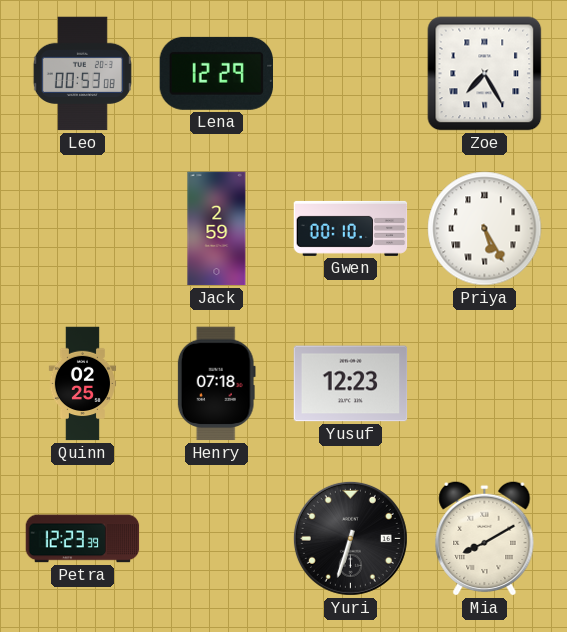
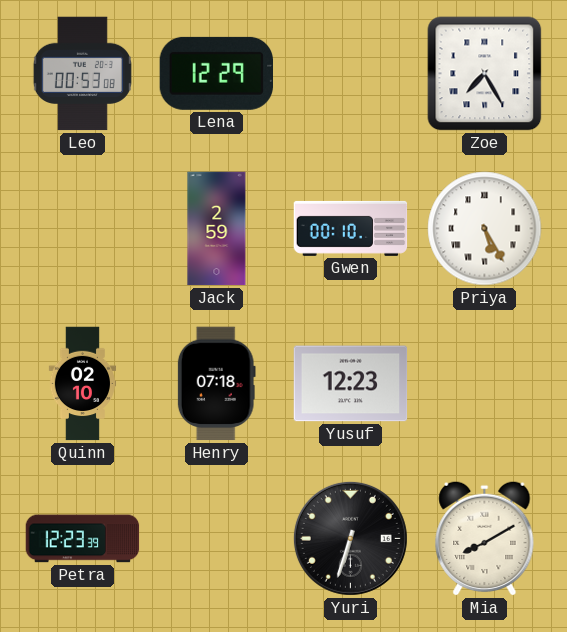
Quinn: 02:25 -> 02:10 (83, 384)
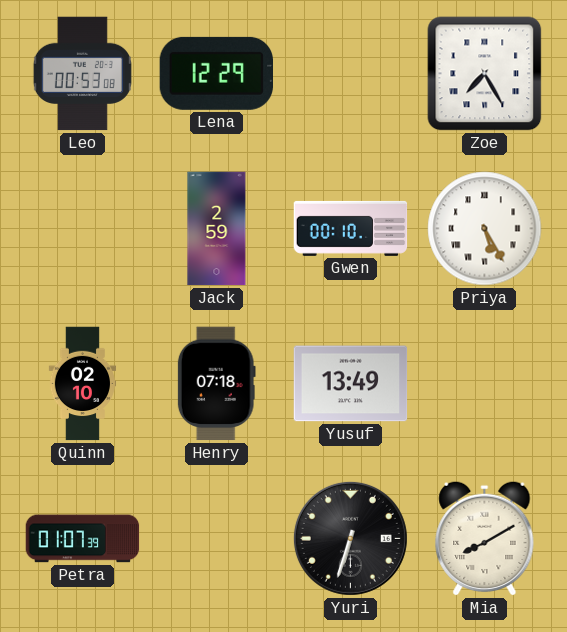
Yusuf: 12:23 -> 13:49 (351, 384)
Petra: 12:23 -> 01:07 (83, 539)
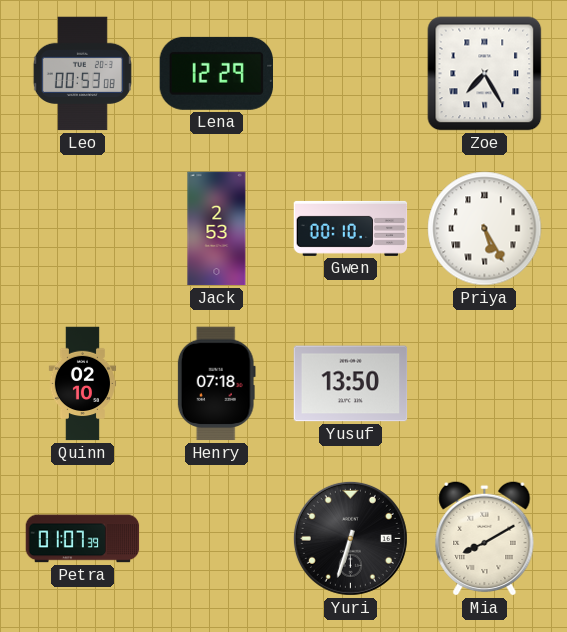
Jack: 2:59 -> 2:53 (217, 229)
Yusuf: 13:49 -> 13:50 (351, 384)
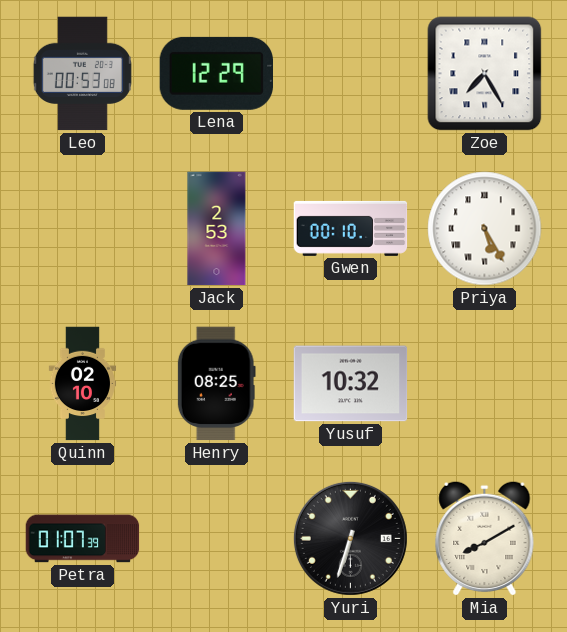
Henry: 07:18 -> 08:25 (216, 384)
Yusuf: 13:50 -> 10:32 (351, 384)
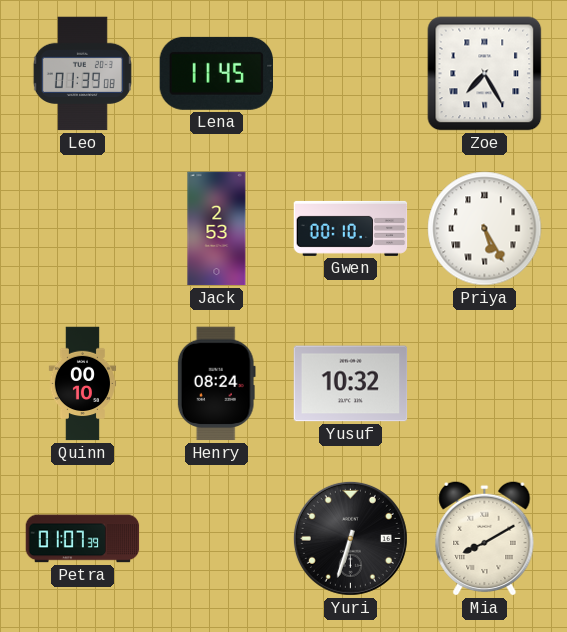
Leo: 00:53 -> 01:39 (82, 74)
Lena: 12:29 -> 11:45 (216, 73)
Quinn: 02:10 -> 00:10 (83, 384)
Henry: 08:25 -> 08:24 (216, 384)
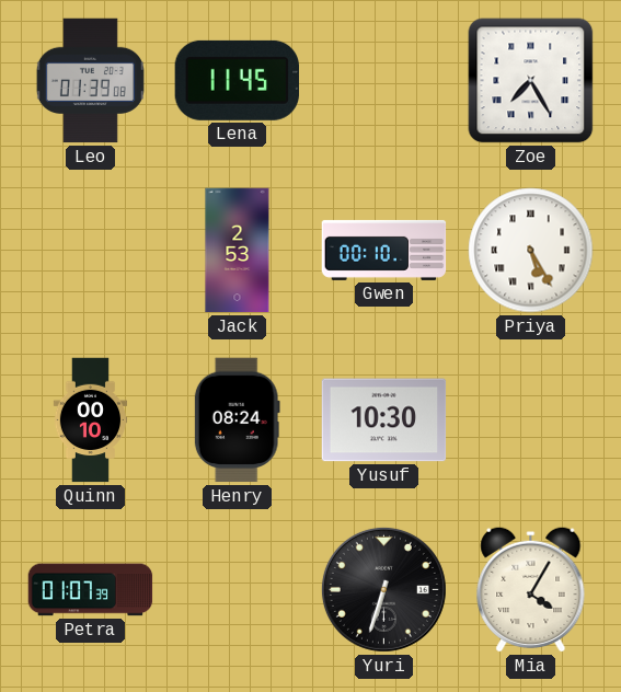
Yusuf: 10:32 -> 10:30 (384, 420)
Mia: 8:10 -> 4:05 (531, 589)
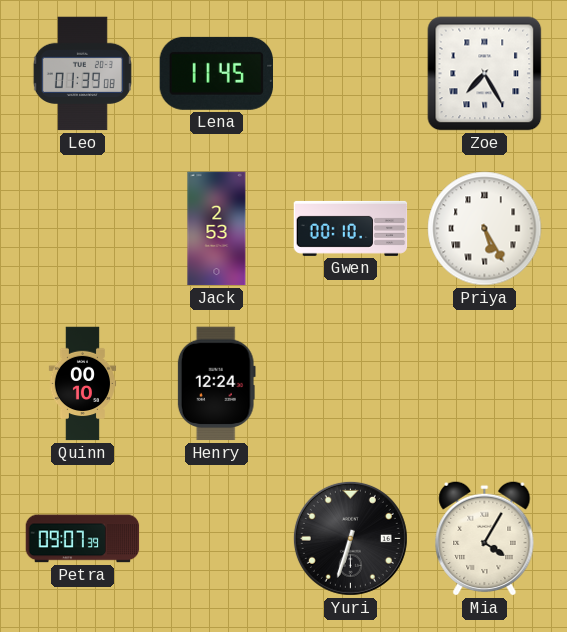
Henry: 08:24 -> 12:24 (216, 384)
Yusuf: 10:30 -> none (384, 420)
Petra: 01:07 -> 09:07 (83, 539)
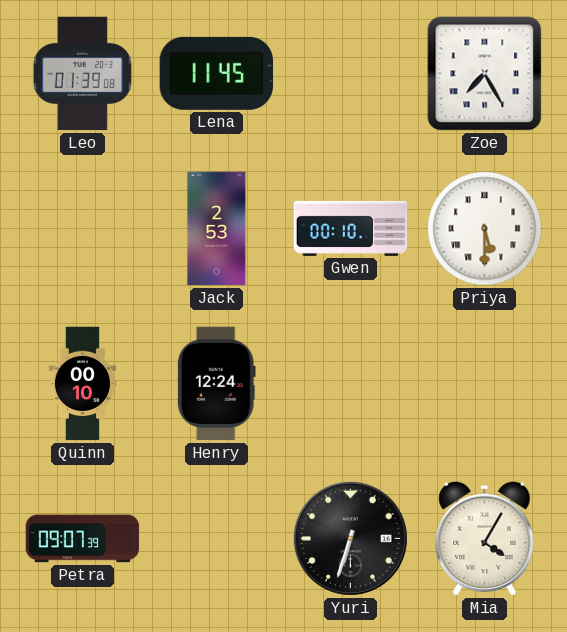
Priya: 5:25 -> 5:30 (485, 229)
